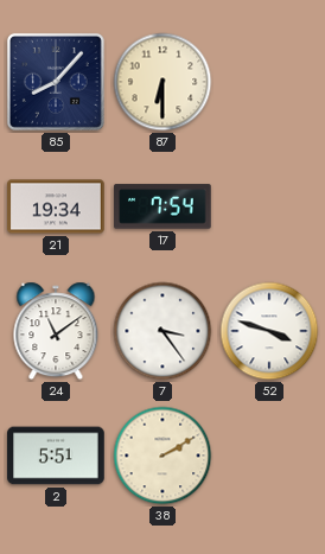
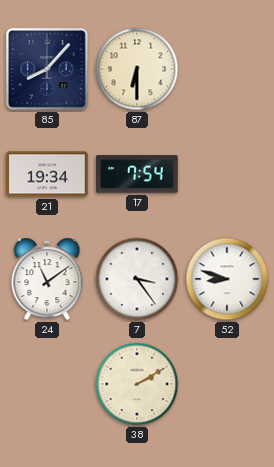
52: 3:48 -> 8:48 (227, 279)
2: 5:51 -> none (56, 456)
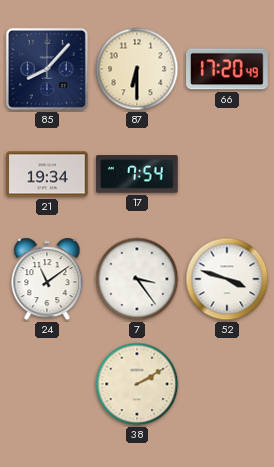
66: none -> 17:20 (227, 69)
52: 8:48 -> 3:48 (227, 279)
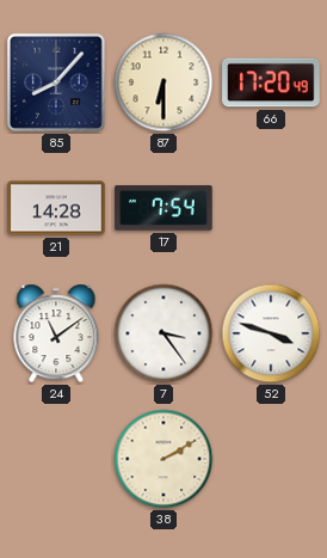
21: 19:34 -> 14:28 (56, 208)
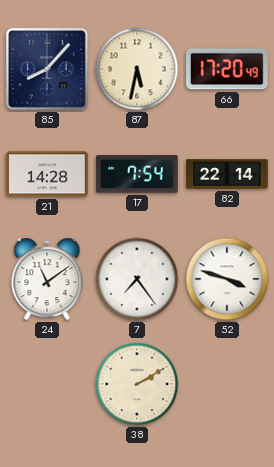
87: 6:30 -> 5:32 (137, 69)
82: none -> 22:14 (227, 174)
7: 3:24 -> 7:24 (137, 279)
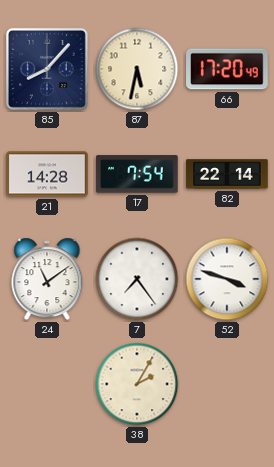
38: 2:10 -> 2:05 (137, 384)
